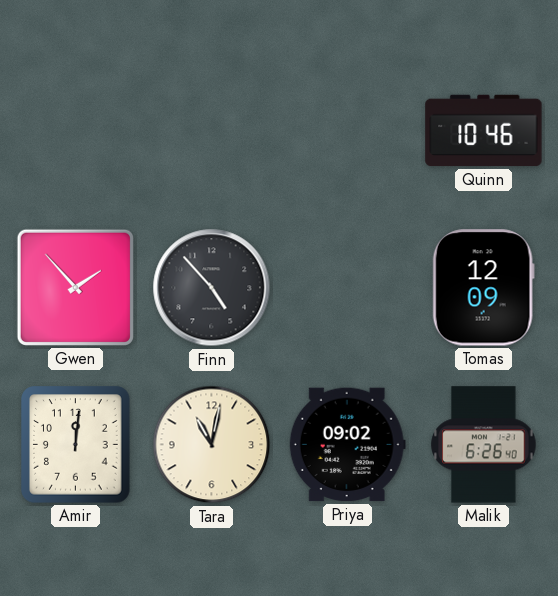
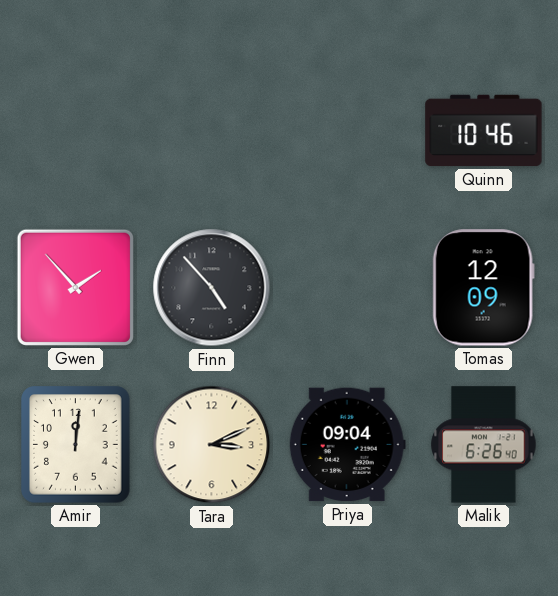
Tara: 11:02 -> 3:11 (212, 445)
Priya: 09:02 -> 09:04 (347, 445)
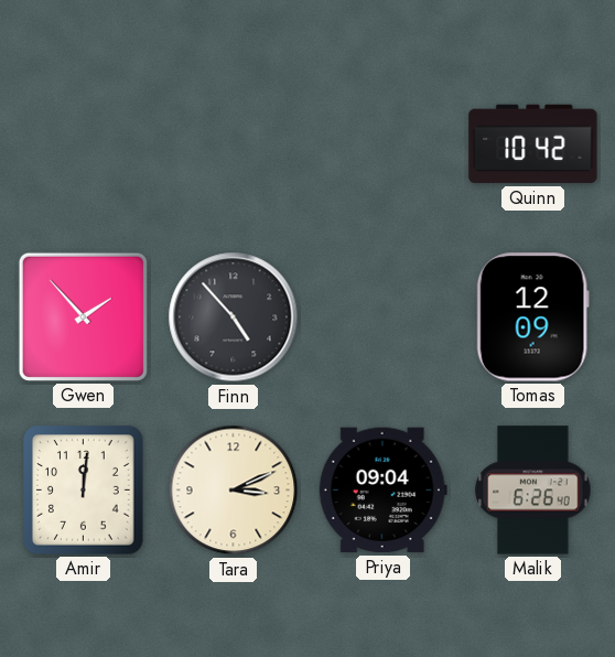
Quinn: 10:46 -> 10:42 (533, 144)
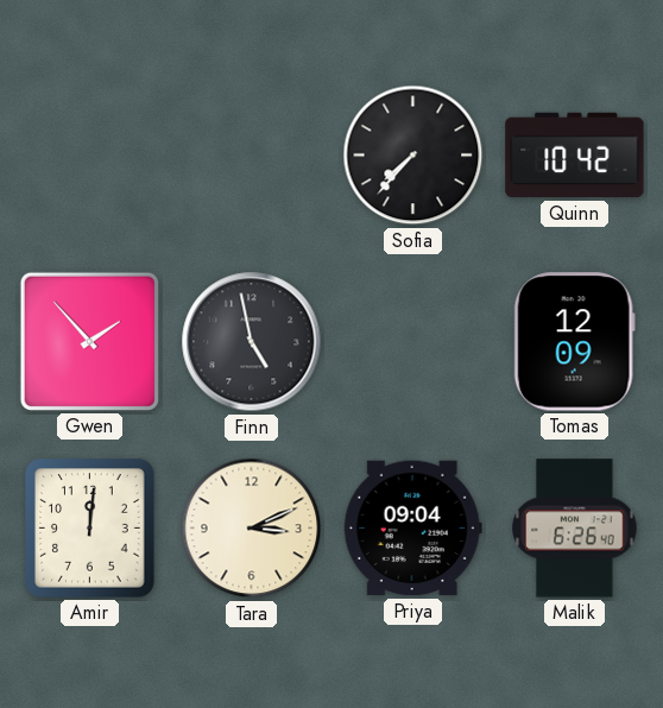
Sofia: none -> 7:37 (413, 156)
Finn: 4:53 -> 4:58 (252, 342)
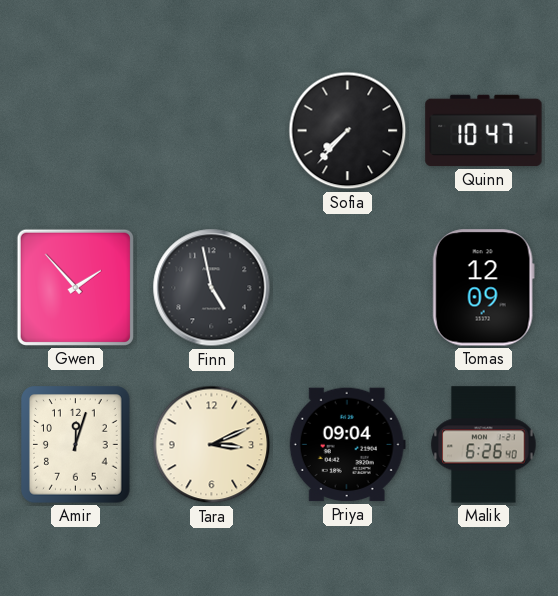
Quinn: 10:42 -> 10:47 (484, 131)
Amir: 12:01 -> 12:03 (76, 445)
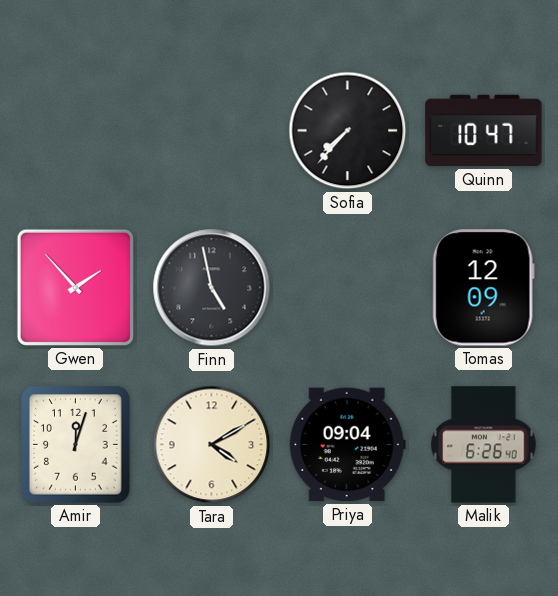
Tara: 3:11 -> 4:10 (212, 445)
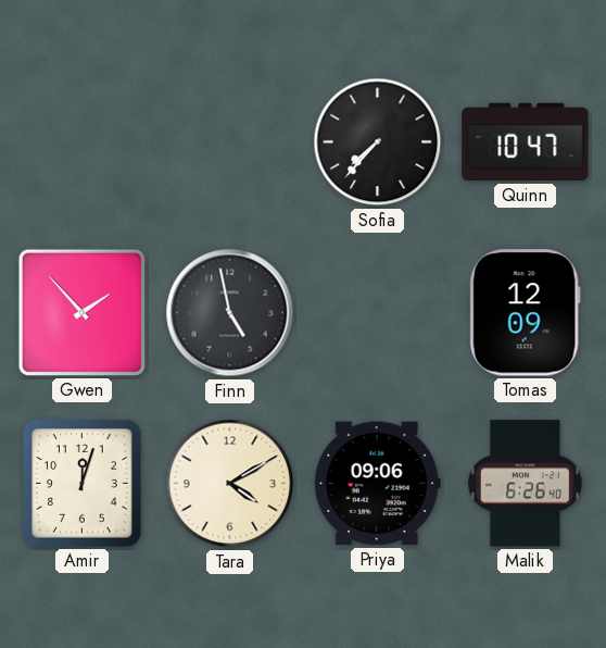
Priya: 09:04 -> 09:06 (377, 484)
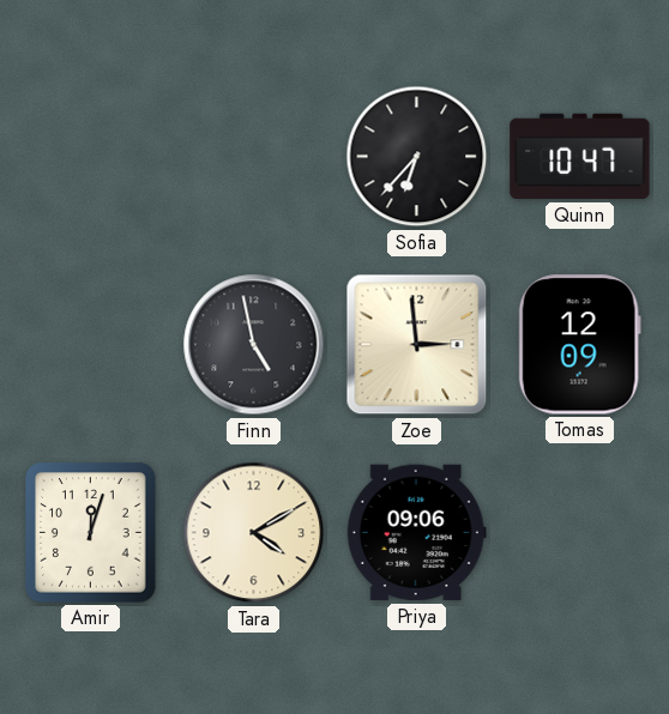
Sofia: 7:37 -> 6:37 (417, 157)
Gwen: 1:53 -> none (81, 312)
Zoe: none -> 2:59 (417, 345)
Malik: 6:26 -> none (526, 484)
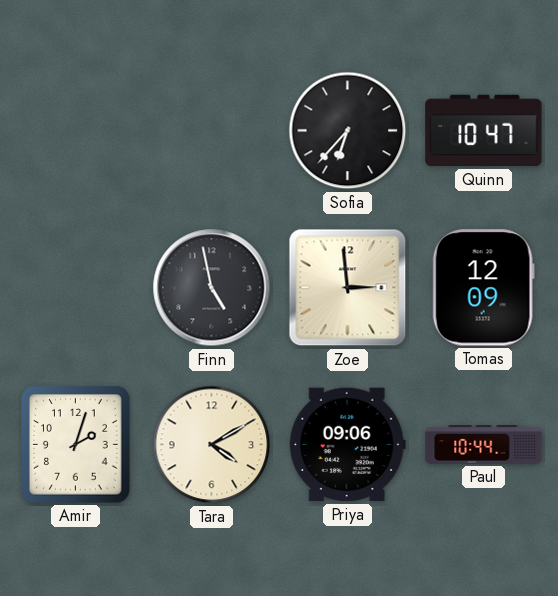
Amir: 12:03 -> 2:03 (76, 445)
Paul: none -> 10:44 (484, 445)
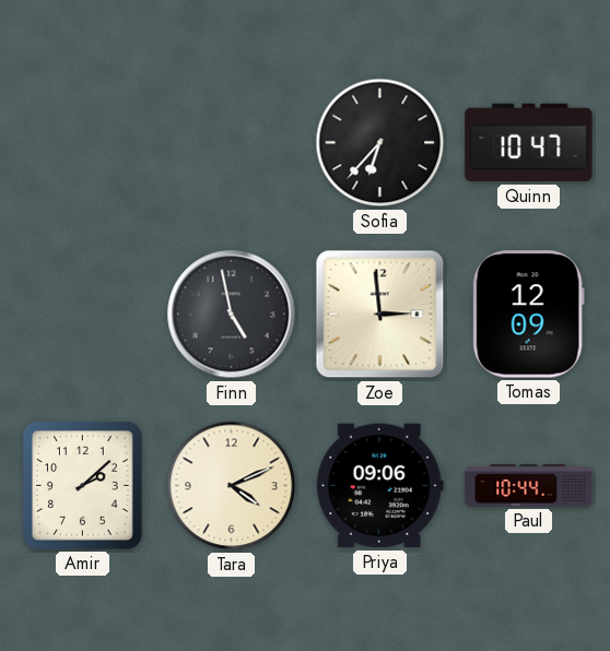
Amir: 2:03 -> 2:08 (83, 486)
Tara: 4:10 -> 4:11 (232, 486)
